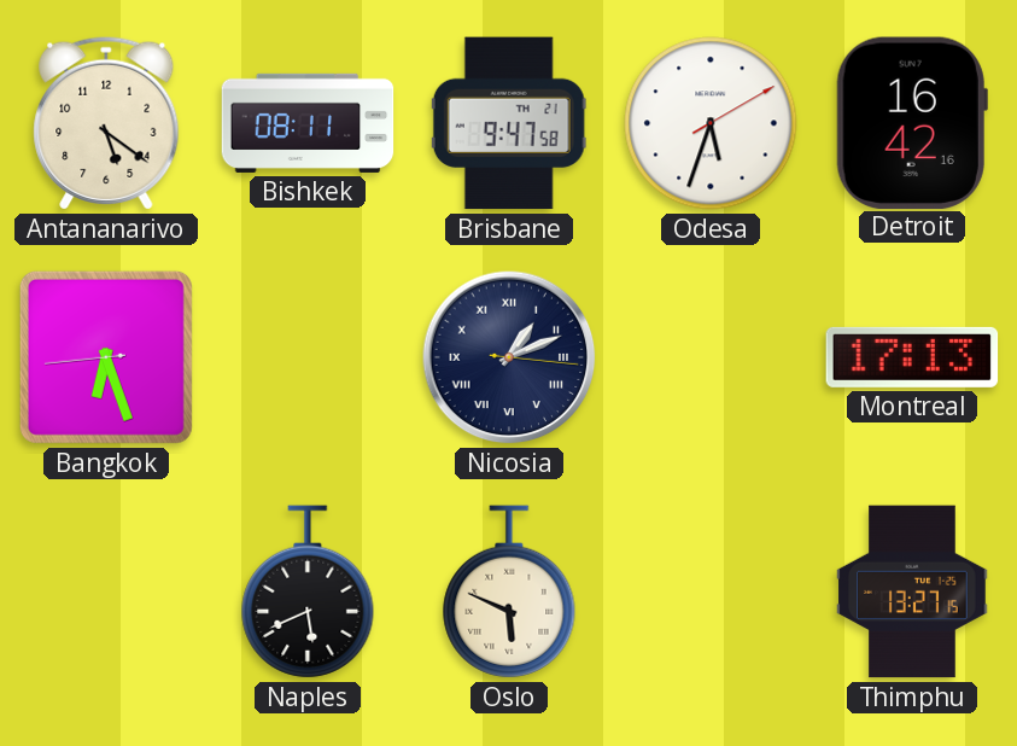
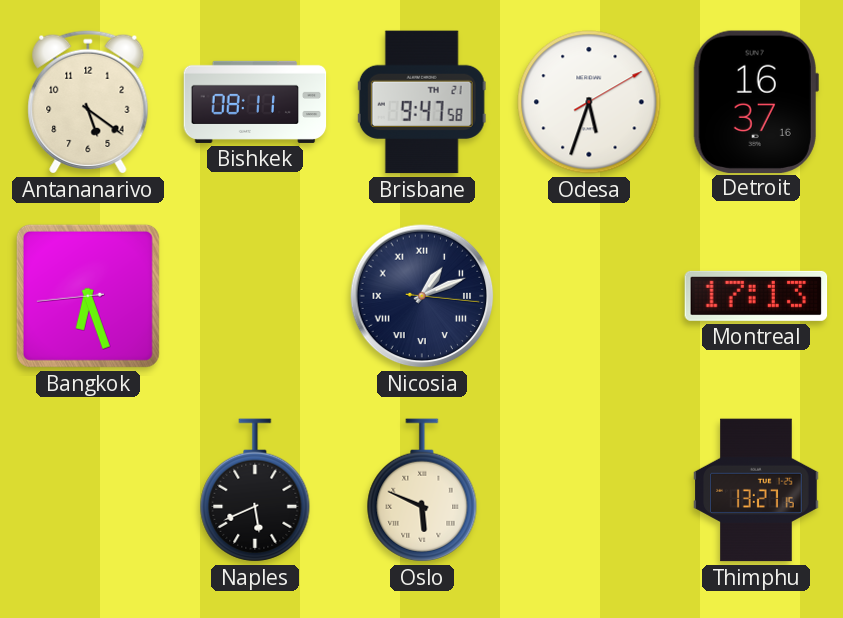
Detroit: 16:42 -> 16:37 (756, 101)
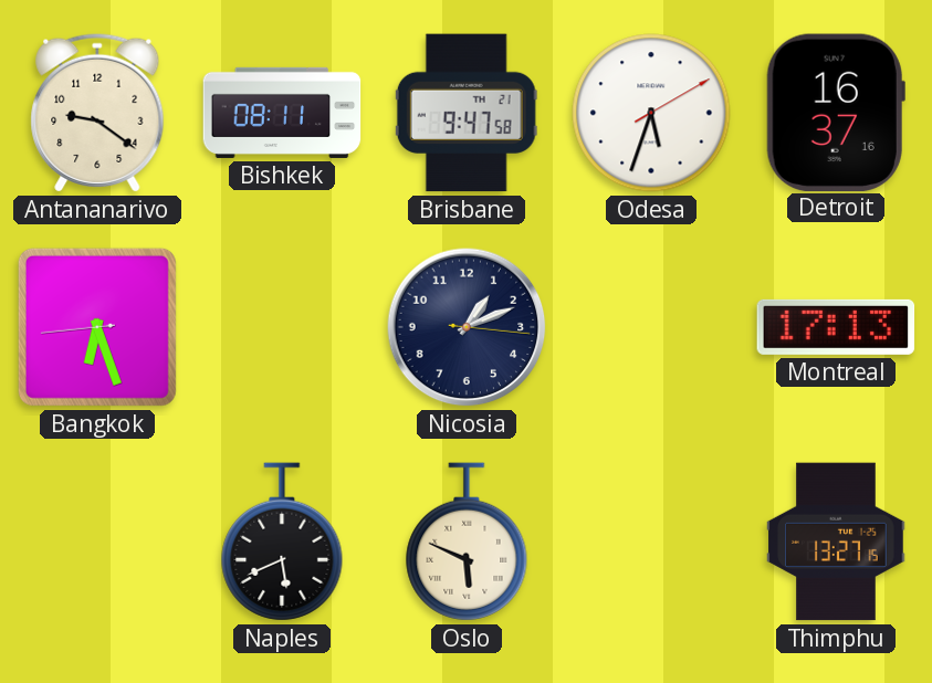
Antananarivo: 5:21 -> 9:21 (97, 113)
Nicosia numerals: Roman -> Arabic (467, 327)
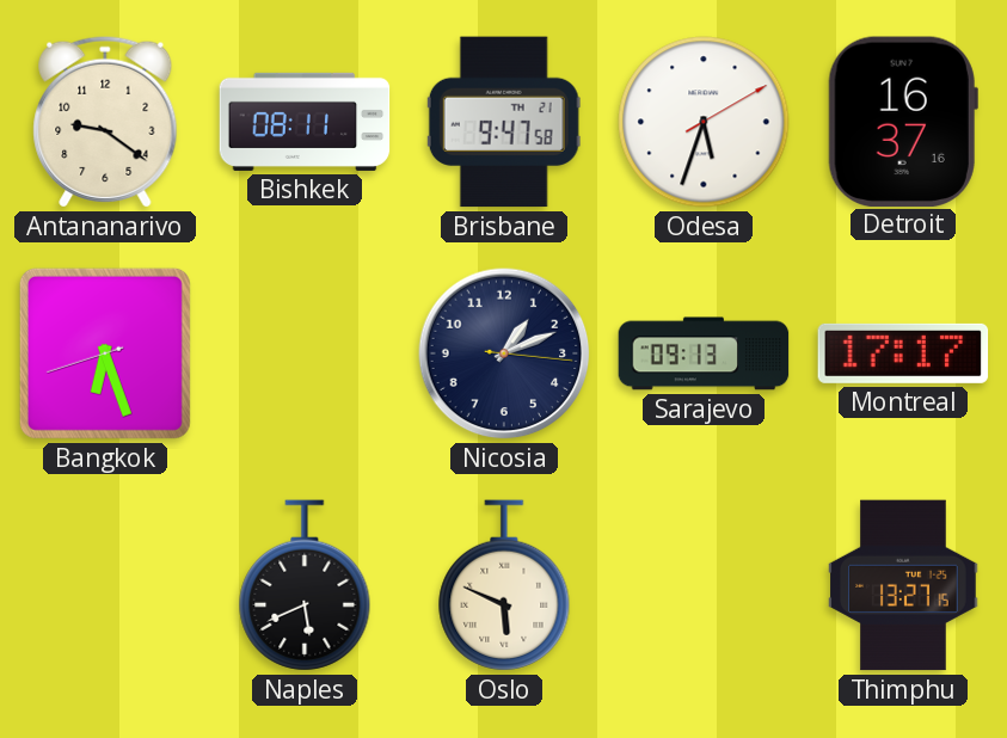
Bangkok: 6:26:44 -> 6:26:42 (105, 353)
Sarajevo: none -> 09:13 (704, 353)
Montreal: 17:13 -> 17:17 (903, 353)
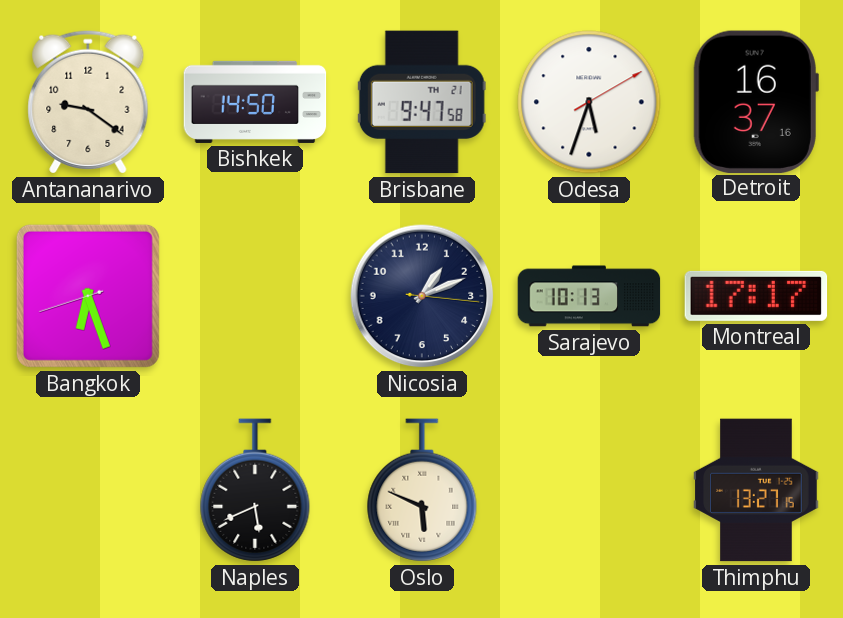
Bishkek: 08:11 -> 14:50 (255, 102)
Sarajevo: 09:13 -> 10:13 (589, 296)
